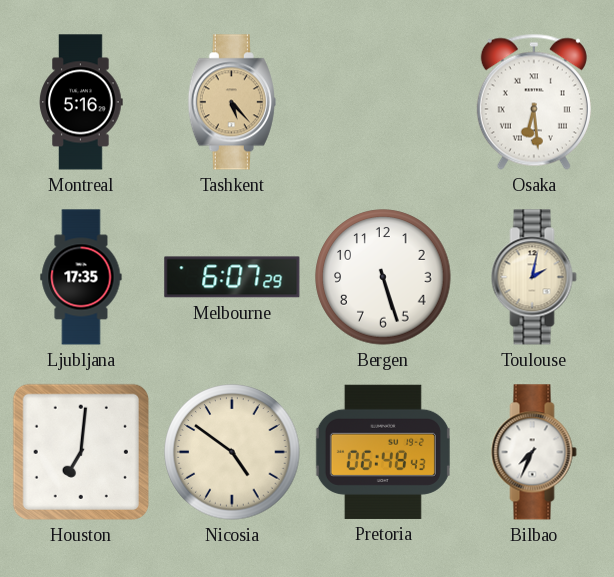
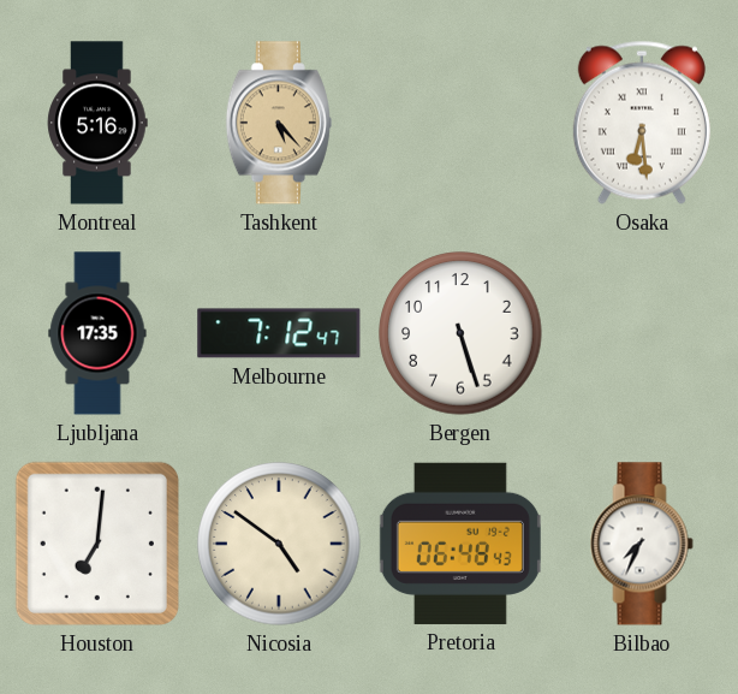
Melbourne: 6:07 -> 7:12 (279, 333)
Toulouse: 2:02 -> none (534, 277)
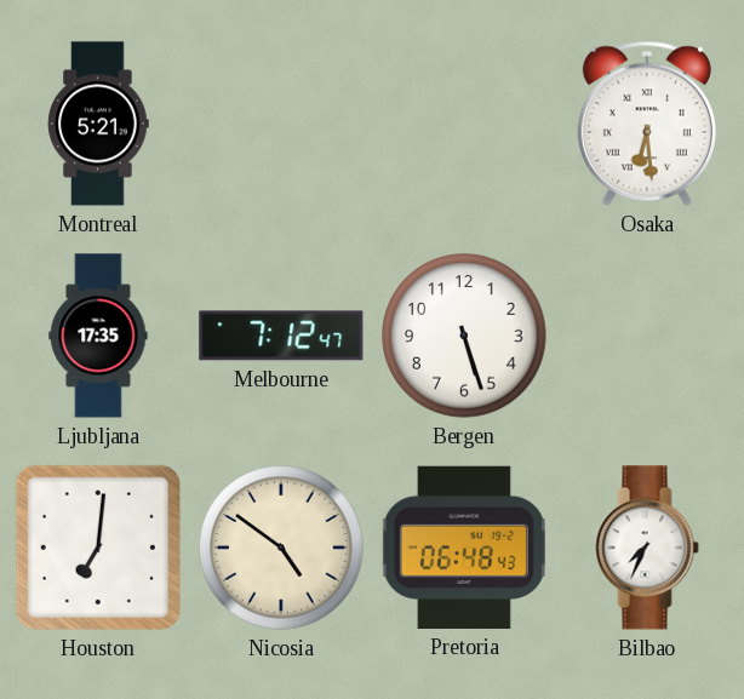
Montreal: 5:16 -> 5:21 (98, 124)
Tashkent: 5:23 -> none (279, 123)
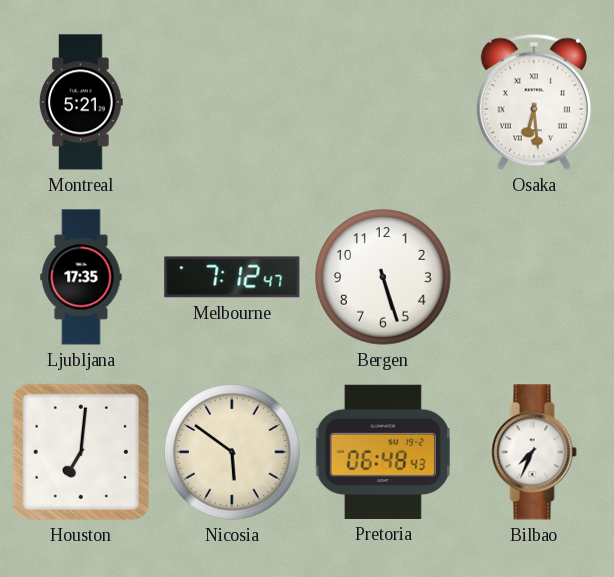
Nicosia: 4:51 -> 5:51 (232, 452)
